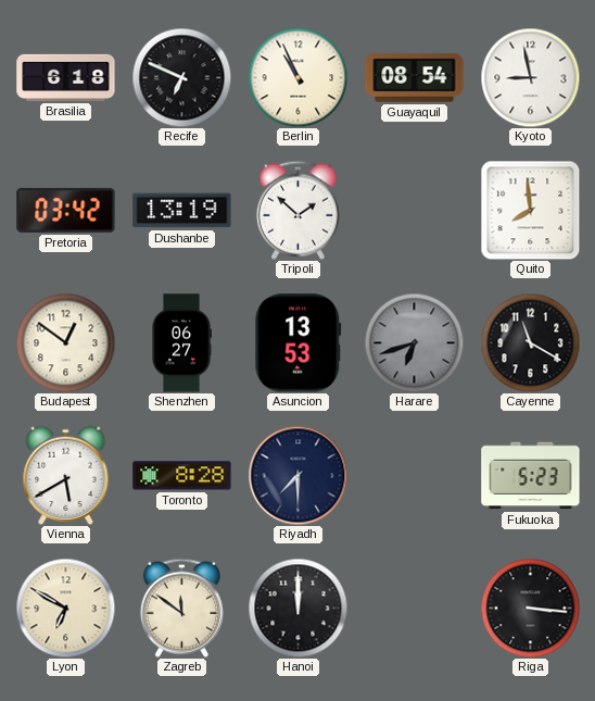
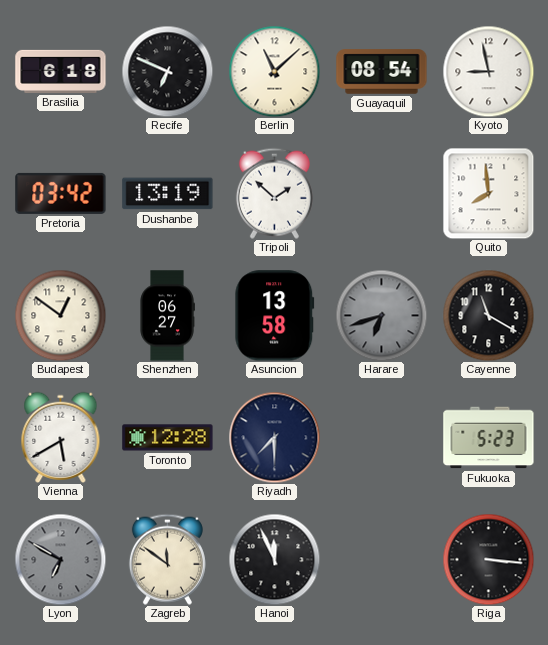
Berlin: 10:56 -> 11:08 (274, 71)
Asuncion: 13:53 -> 13:58 (275, 316)
Toronto: 8:28 -> 12:28 (168, 438)
Lyon dial: cream -> grey (60, 559)
Hanoi: 12:00 -> 11:56 (274, 559)
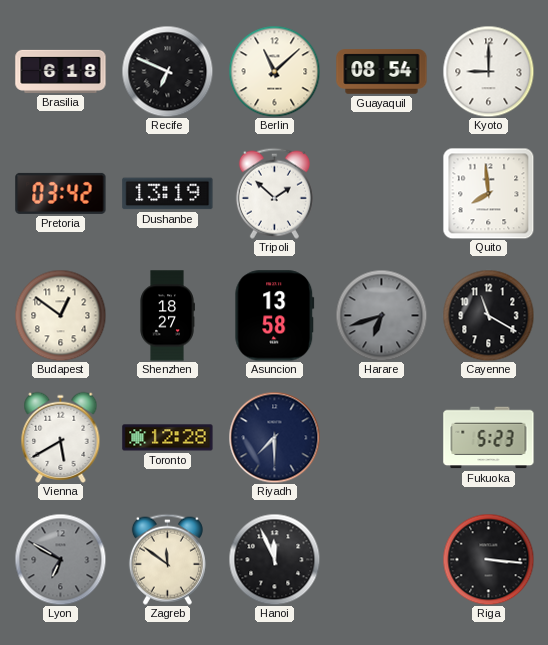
Kyoto: 8:58 -> 9:00 (488, 71)
Shenzhen: 06:27 -> 18:27 (167, 316)
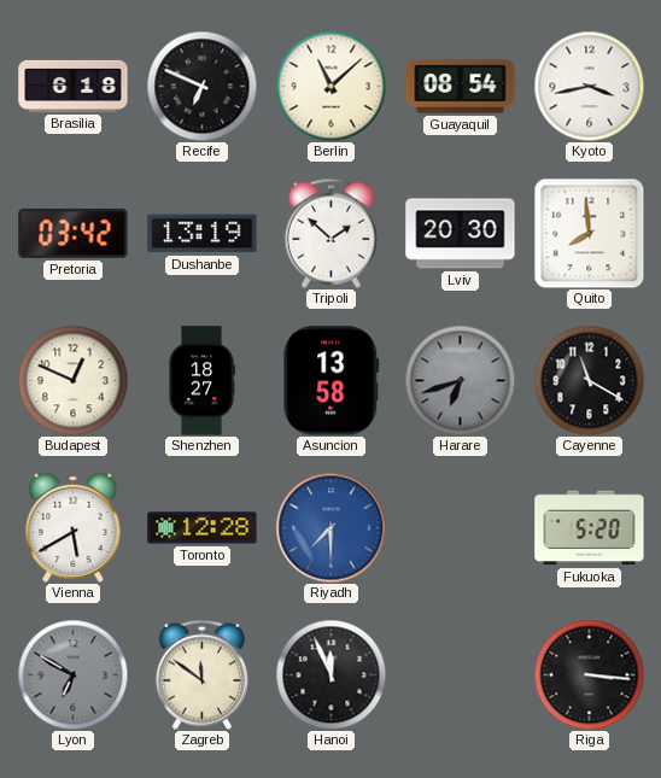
Kyoto: 9:00 -> 3:43 (589, 86)
Lviv: none -> 20:30 (461, 234)
Budapest: 12:51 -> 12:49 (72, 380)
Riyadh dial: navy -> blue (330, 527)
Fukuoka: 5:23 -> 5:20 (590, 528)
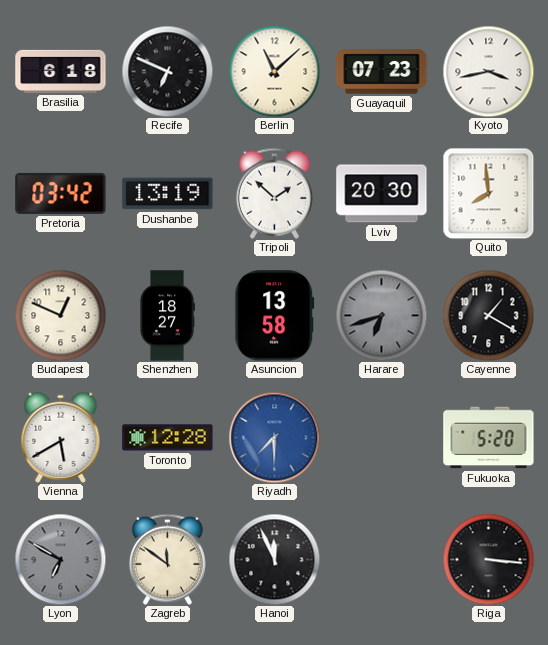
Guayaquil: 08:54 -> 07:23 (382, 72)
Cayenne: 11:20 -> 1:20 (488, 315)
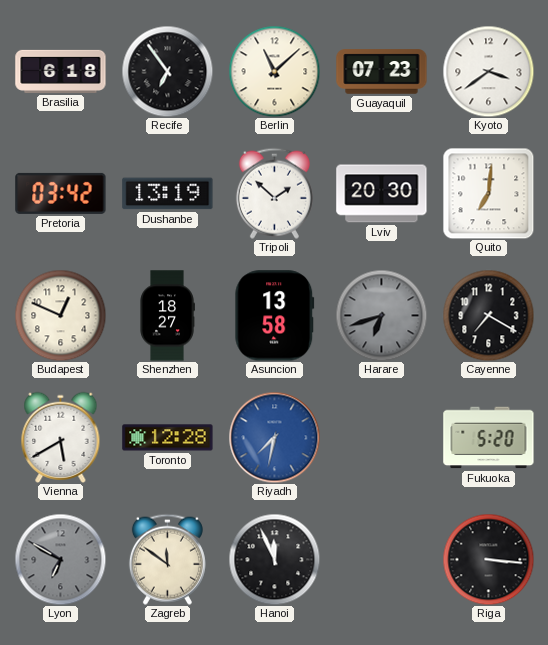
Recife: 6:49 -> 6:54 (167, 71)
Kyoto: 3:43 -> 3:39 (488, 71)
Quito: 7:59 -> 7:01 (488, 193)
Cayenne: 1:20 -> 7:20 (488, 315)
Riyadh: 7:30 -> 7:32 (274, 437)
